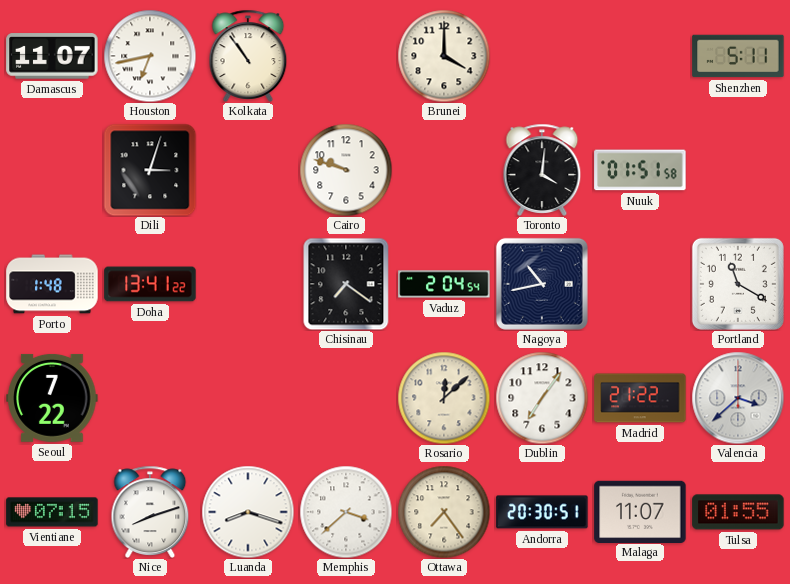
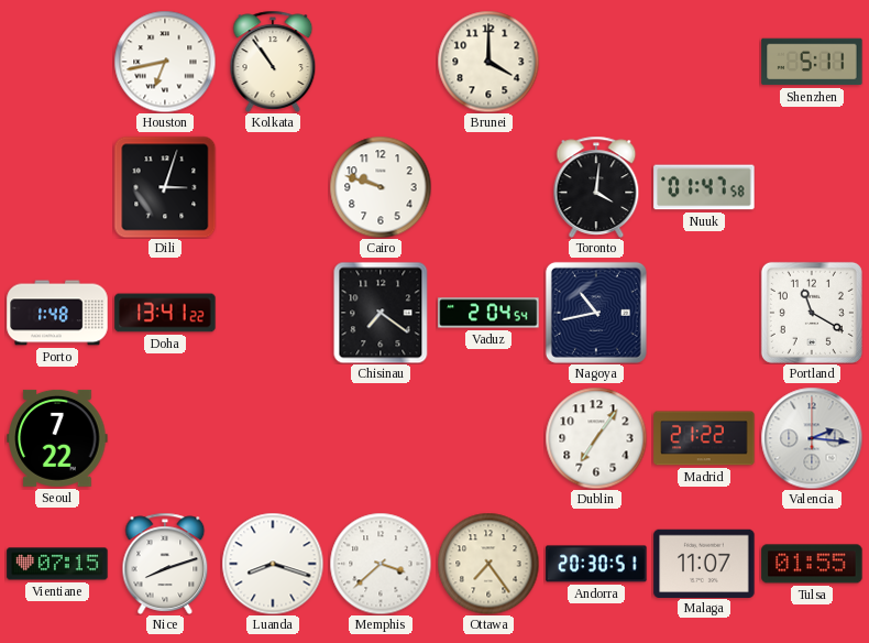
Damascus: 11:07 -> none (52, 56)
Nuuk: 01:51 -> 01:47 (704, 187)
Rosario: 12:08 -> none (444, 398)
Valencia: 3:38 -> 2:16 (812, 438)
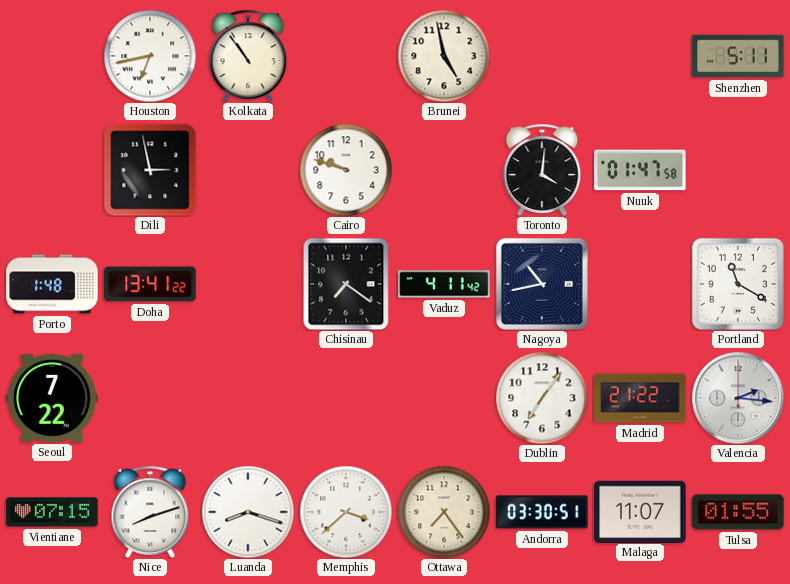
Brunei: 4:00 -> 4:58 (444, 56)
Dili: 3:03 -> 2:58 (150, 170)
Vaduz: 2:04 -> 4:11 (444, 284)
Andorra: 20:30 -> 03:30 (542, 512)
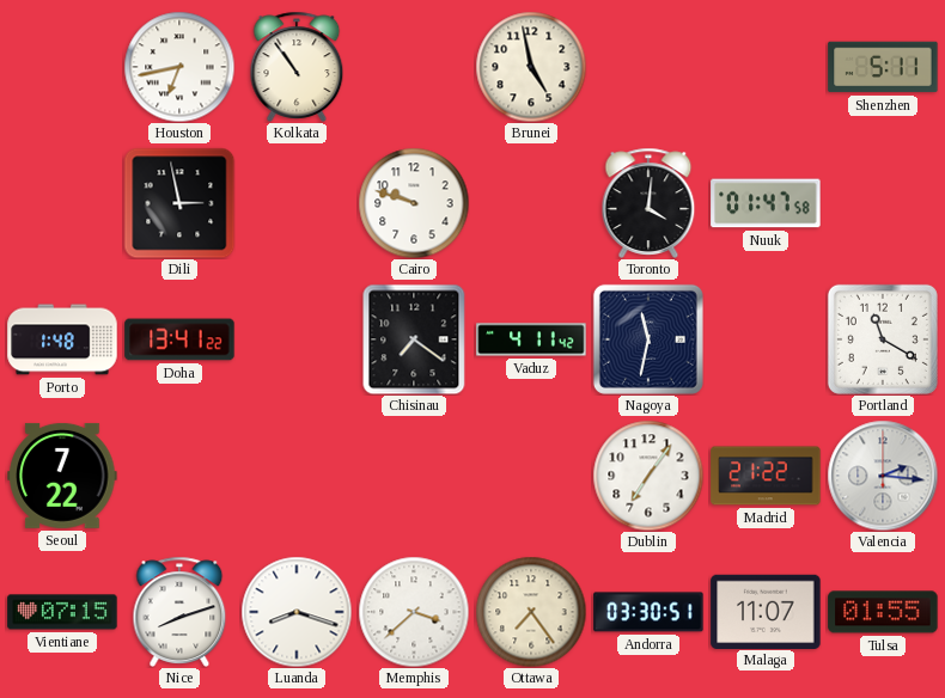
Nagoya: 10:43 -> 11:32 (648, 339)
